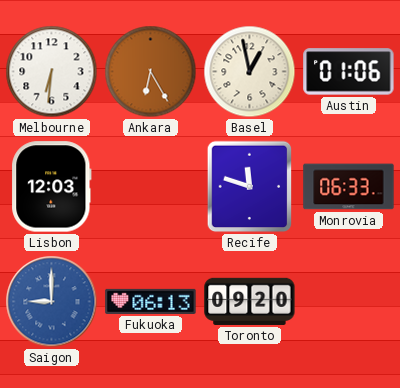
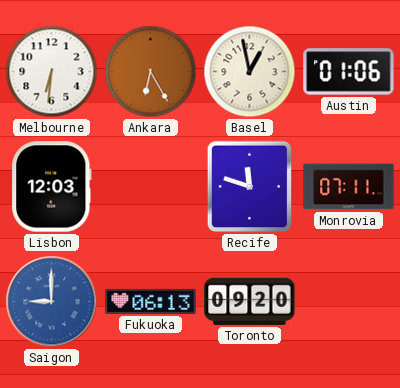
Monrovia: 06:33 -> 07:11 (349, 187)
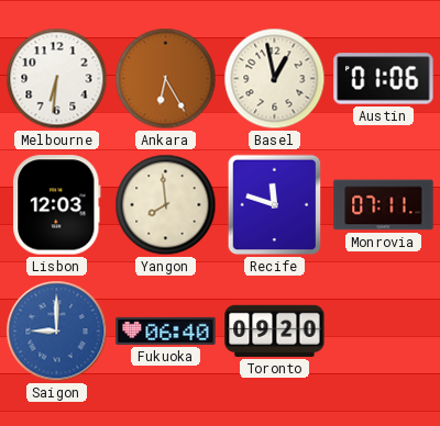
Yangon: none -> 7:59 (166, 205)
Fukuoka: 06:13 -> 06:40 (166, 330)
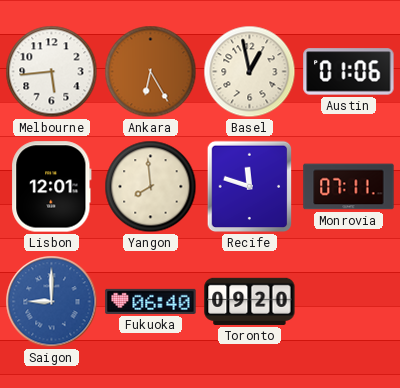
Melbourne: 6:31 -> 5:44 (52, 72)
Lisbon: 12:03 -> 12:01 (52, 187)
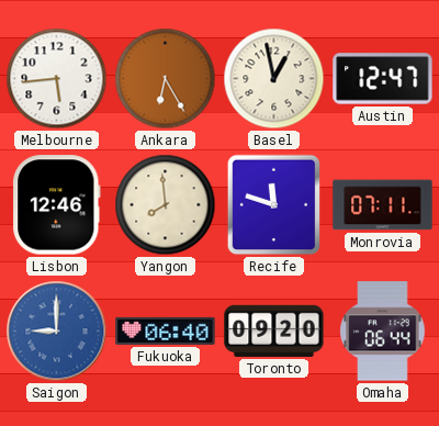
Austin: 01:06 -> 12:47 (383, 79)
Lisbon: 12:01 -> 12:46 (57, 205)
Omaha: none -> 06:44 (383, 332)
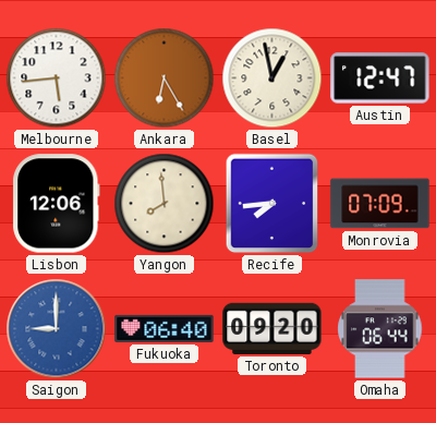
Lisbon: 12:46 -> 12:06 (57, 204)
Recife: 11:48 -> 7:44 (272, 204)
Monrovia: 07:11 -> 07:09 (380, 204)
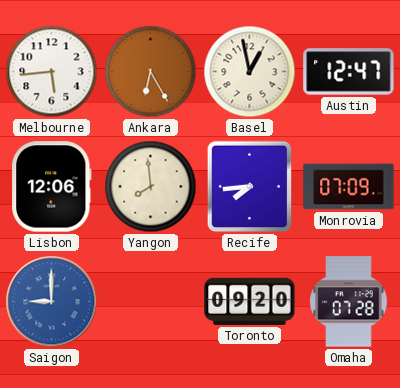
Fukuoka: 06:40 -> none (165, 328)
Omaha: 06:44 -> 07:28 (349, 302)
